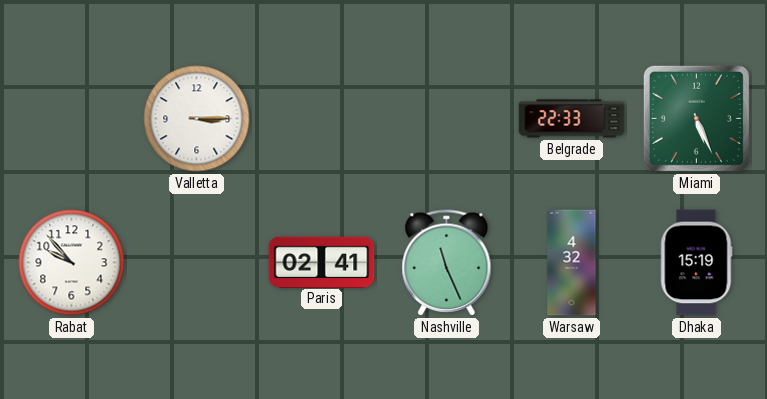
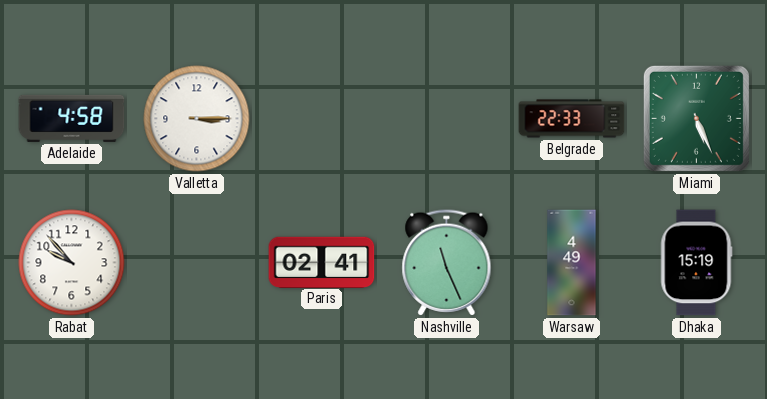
Adelaide: none -> 4:58 (72, 118)
Warsaw: 4:32 -> 4:49 (572, 263)
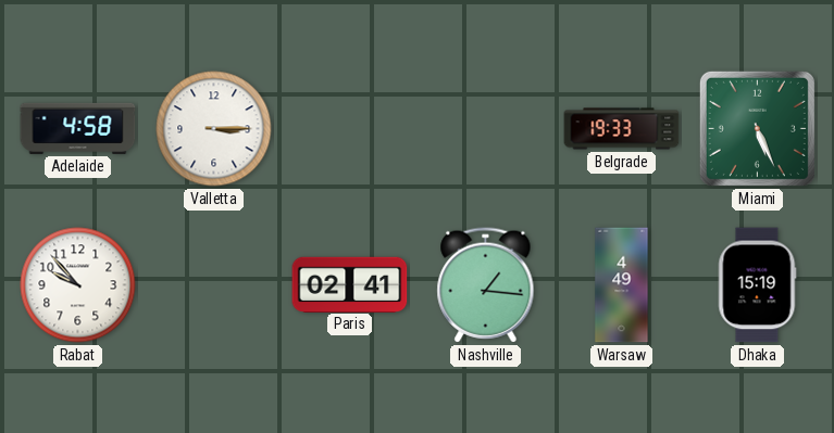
Belgrade: 22:33 -> 19:33 (622, 129)
Nashville: 11:26 -> 1:16 (486, 285)
